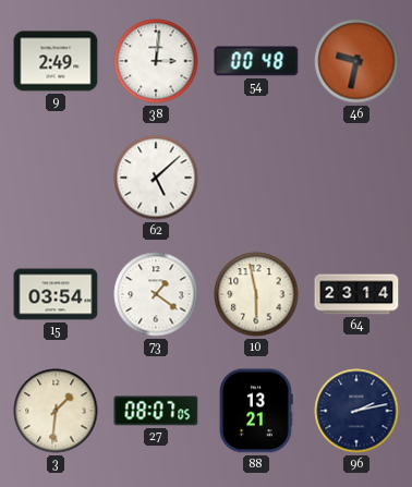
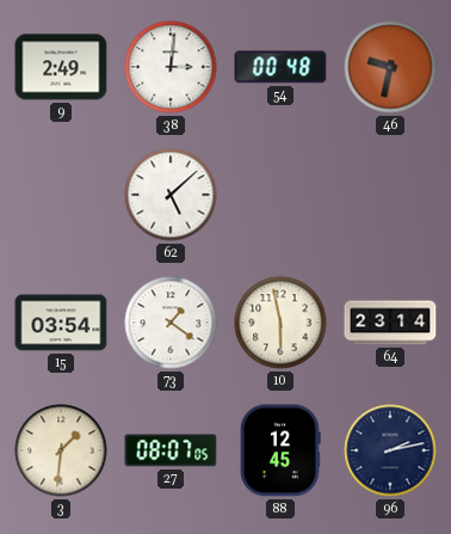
88: 13:21 -> 12:45 (280, 450)
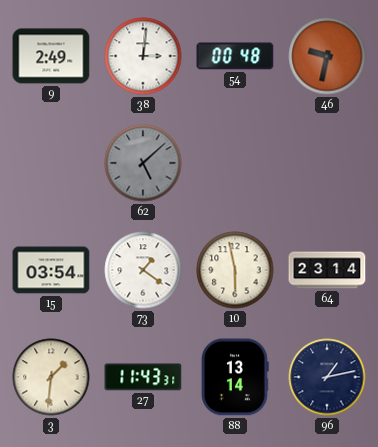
62 dial: white -> grey (143, 163)
27: 08:07 -> 11:43 (143, 377)
88: 12:45 -> 13:14 (235, 377)
96: 2:13 -> 1:13 (327, 377)
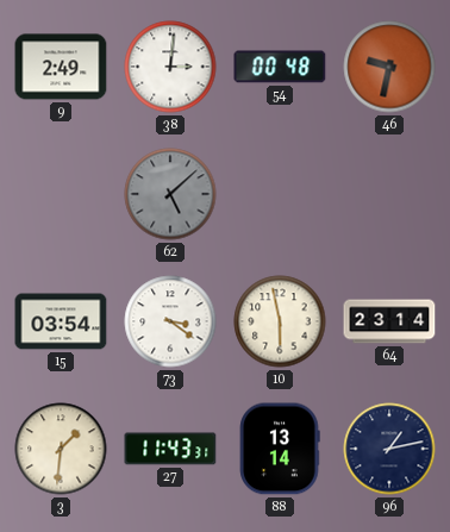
73: 1:21 -> 3:21 (170, 321)
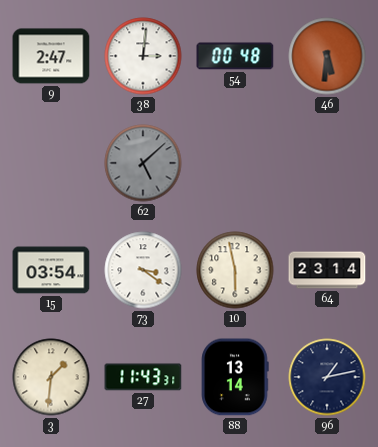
9: 2:49 -> 2:47 (51, 56)
46: 9:32 -> 5:31 (327, 56)
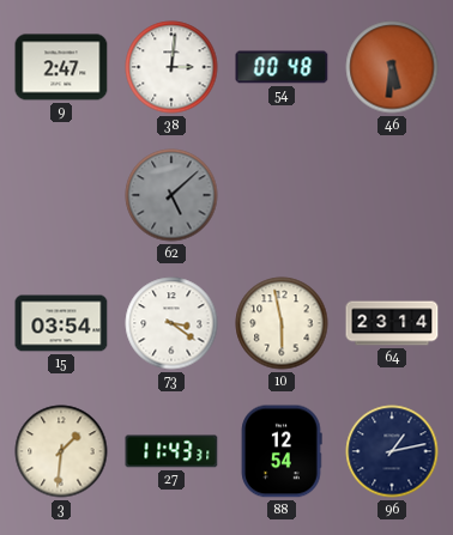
88: 13:14 -> 12:54 (282, 451)
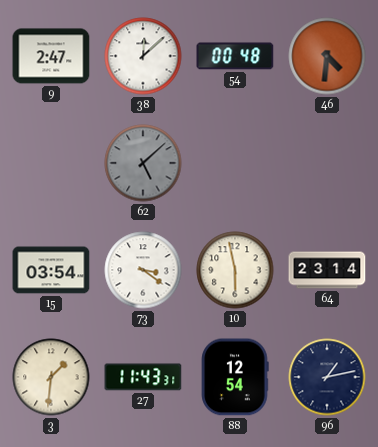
38: 3:01 -> 12:08 (143, 56)
46: 5:31 -> 4:31 (327, 56)
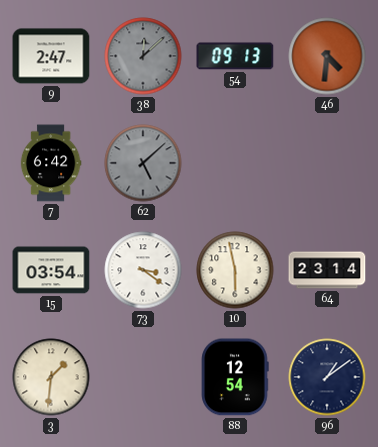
38 dial: white -> grey (143, 56)
54: 00:48 -> 09:13 (235, 56)
7: none -> 6:42 (51, 163)
27: 11:43 -> none (143, 377)
96: 1:13 -> 1:09 (327, 377)
